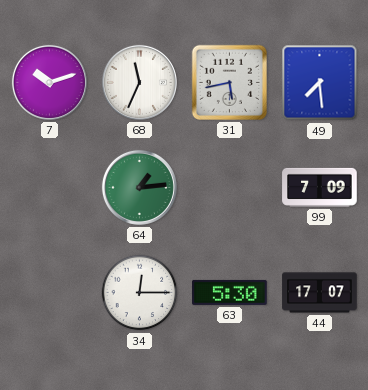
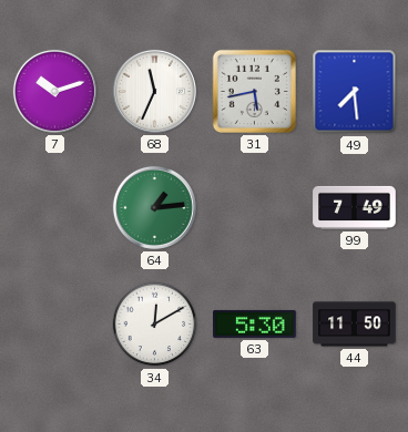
99: 7:09 -> 7:49 (355, 207)
34: 12:15 -> 12:10 (155, 325)
44: 17:07 -> 11:50 (355, 325)
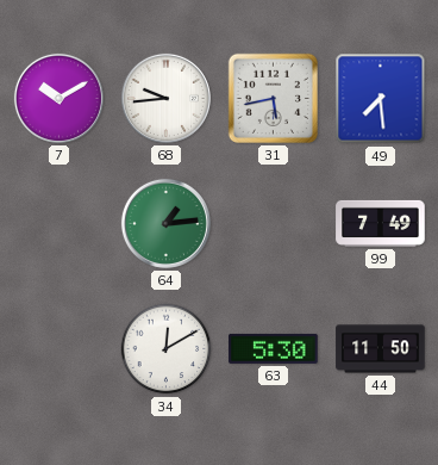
7: 10:12 -> 10:10 (58, 98)
68: 11:34 -> 9:44 (165, 98)
